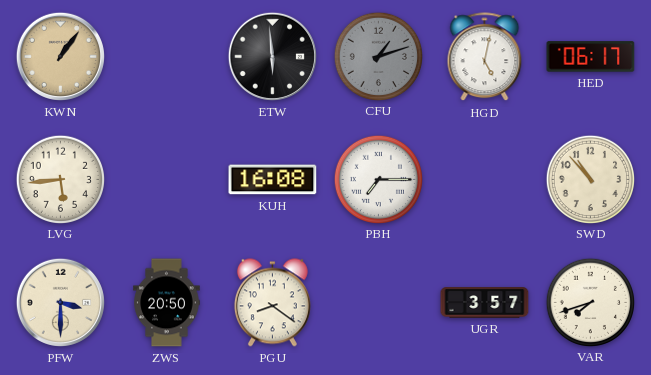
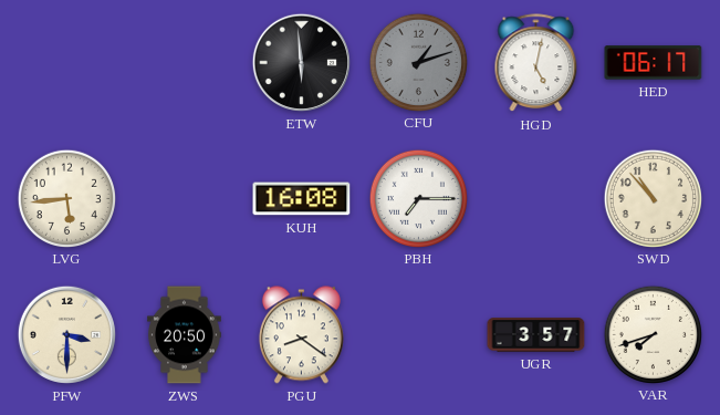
KWN: 1:06 -> none (60, 56)
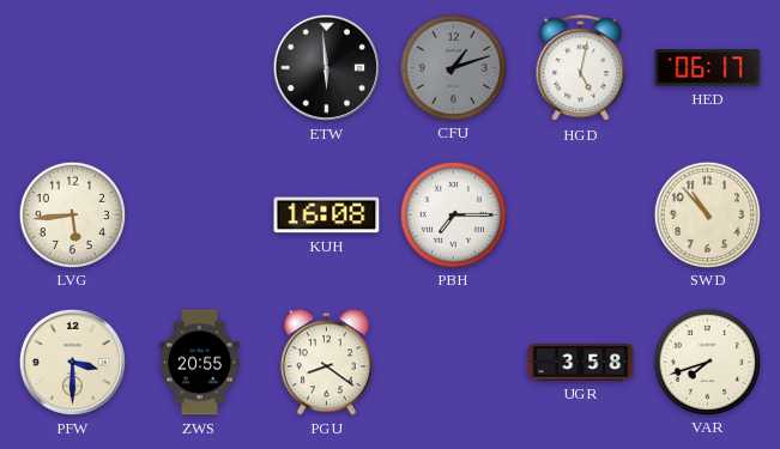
ZWS: 20:50 -> 20:55 (200, 363)
UGR: 3:57 -> 3:58 (581, 363)
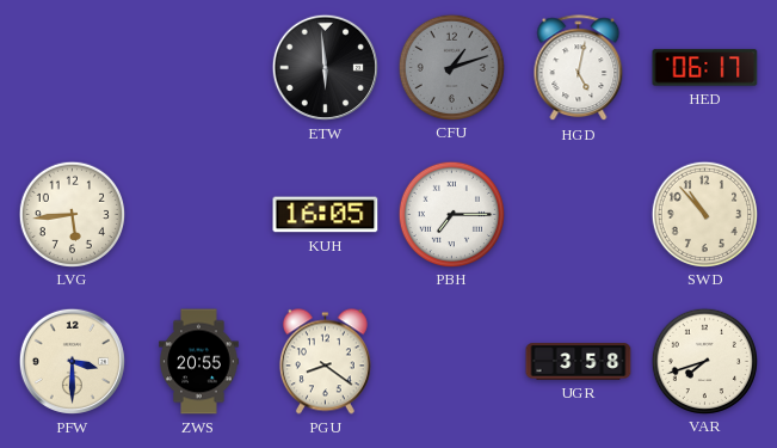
KUH: 16:08 -> 16:05 (326, 215)
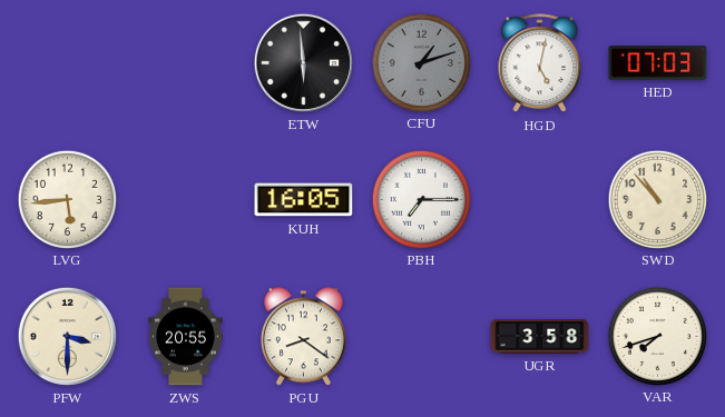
HED: 06:17 -> 07:03 (658, 63)
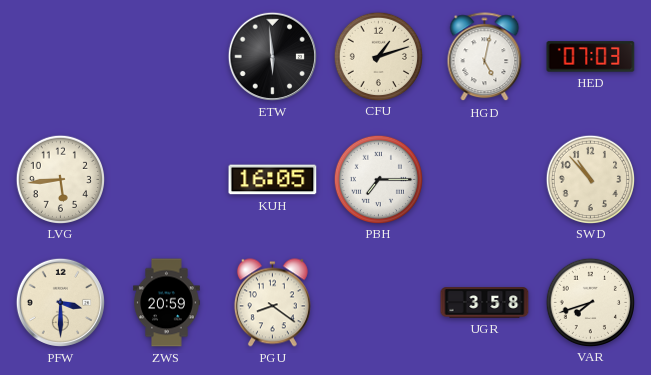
CFU dial: grey -> cream (378, 56)
ZWS: 20:55 -> 20:59 (167, 303)
